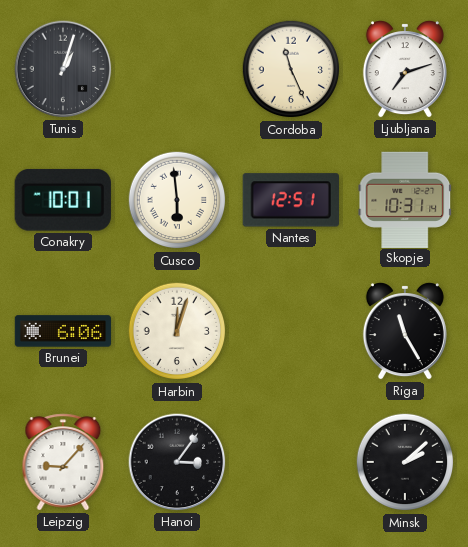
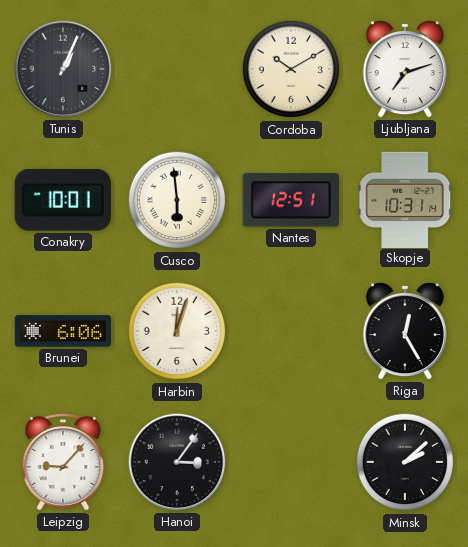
Tunis: 1:03 -> 1:04 (63, 69)
Cordoba: 11:26 -> 10:10 (291, 69)
Riga: 11:25 -> 12:25 (405, 331)
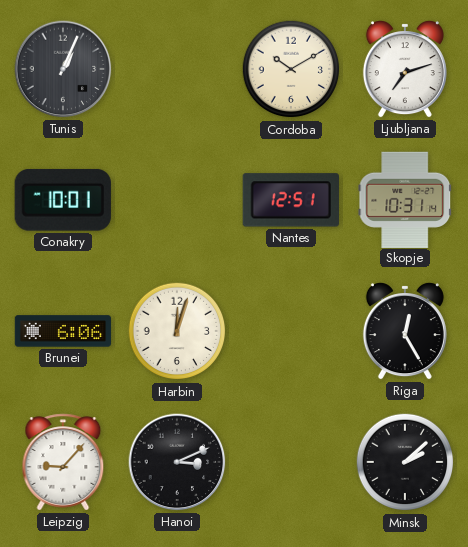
Cusco: 5:59 -> none (177, 200)
Hanoi: 3:06 -> 3:11 (177, 462)
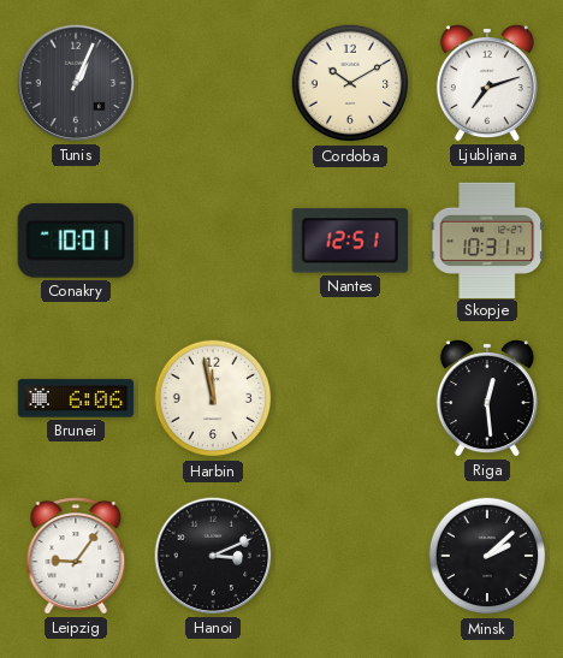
Harbin: 12:03 -> 11:58 (213, 398)
Riga: 12:25 -> 12:29 (487, 398)
Leipzig: 9:07 -> 9:06 (76, 556)
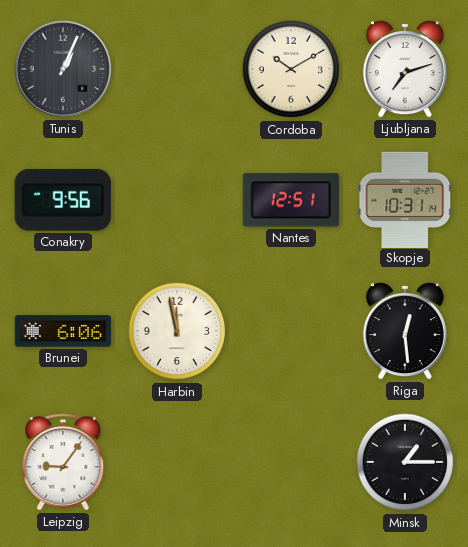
Conakry: 10:01 -> 9:56 (63, 200)
Hanoi: 3:11 -> none (213, 556)
Minsk: 2:08 -> 1:15 (405, 462)
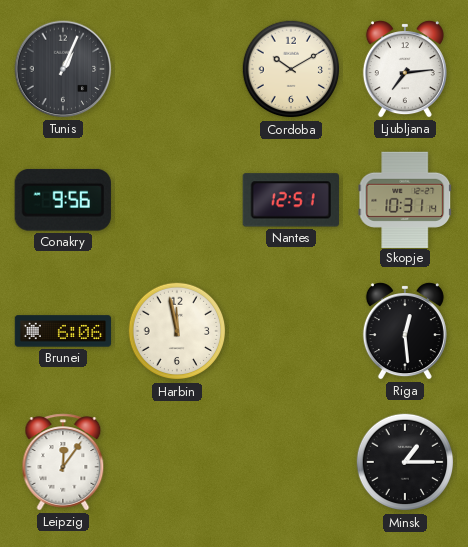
Ljubljana: 7:12 -> 7:14 (405, 69)
Leipzig: 9:06 -> 12:06 (63, 462)
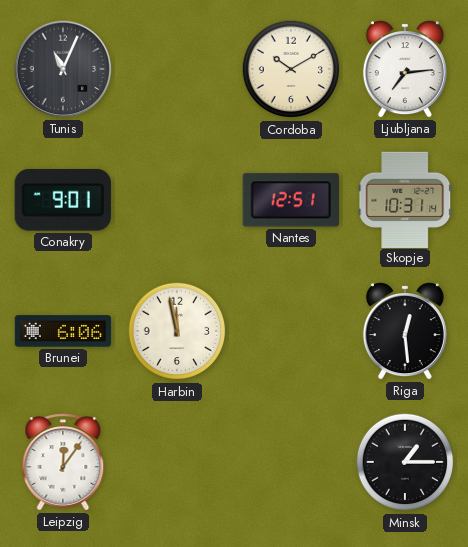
Tunis: 1:04 -> 11:04 (63, 69)
Conakry: 9:56 -> 9:01 (63, 200)
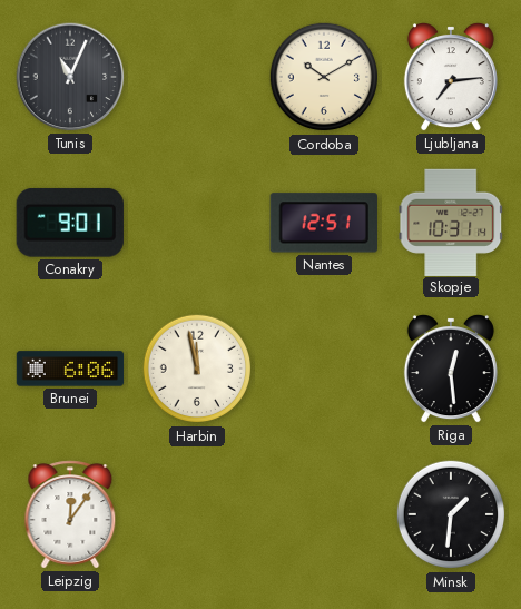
Minsk: 1:15 -> 1:31 (451, 514)
